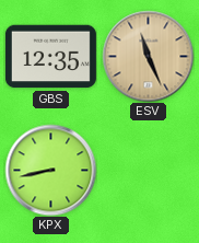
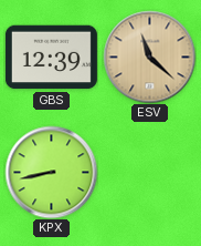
GBS: 12:35 -> 12:39 (51, 58)
ESV: 11:26 -> 11:22 (149, 57)
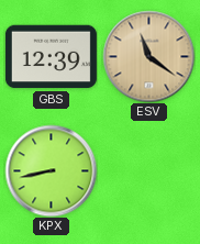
ESV: 11:22 -> 11:21 (148, 56)
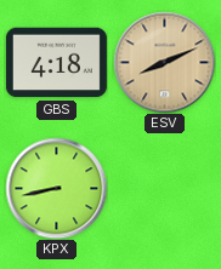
GBS: 12:39 -> 4:18 (56, 63)
ESV: 11:21 -> 8:11 (164, 62)
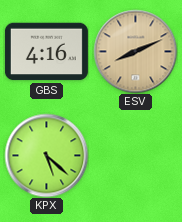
GBS: 4:18 -> 4:16 (46, 52)
KPX: 8:43 -> 5:22 (46, 155)
